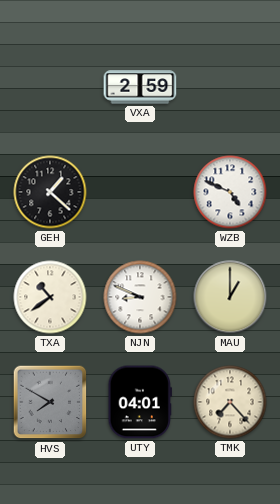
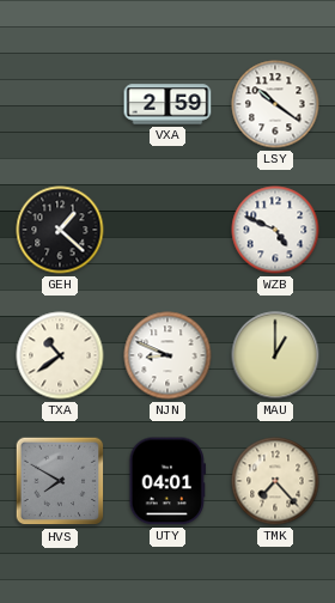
LSY: none -> 10:21 (275, 104)
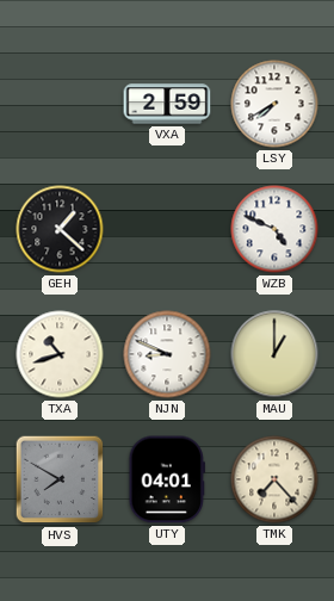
LSY: 10:21 -> 7:40 (274, 104)
TXA: 10:39 -> 10:42 (60, 354)
